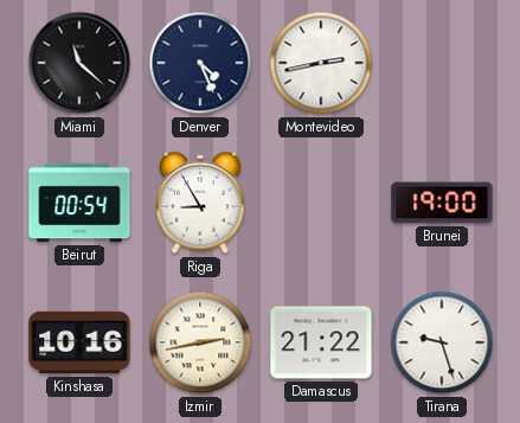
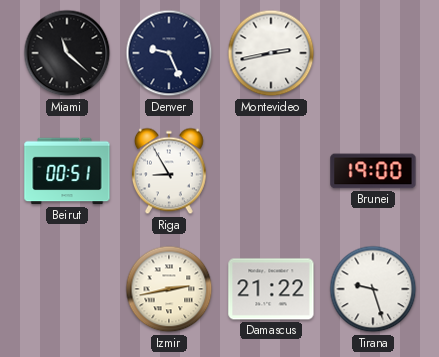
Denver: 4:26 -> 9:26 (169, 53)
Beirut: 00:54 -> 00:51 (67, 171)
Kinshasa: 10:16 -> none (79, 342)
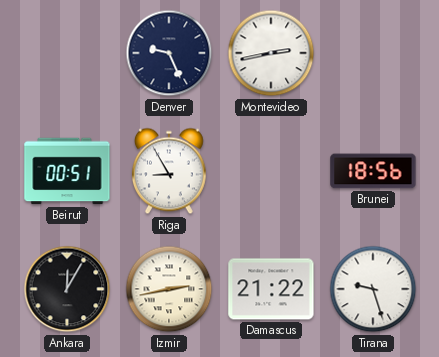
Miami: 11:22 -> none (67, 53)
Brunei: 19:00 -> 18:56 (373, 171)
Ankara: none -> 12:05 (67, 289)
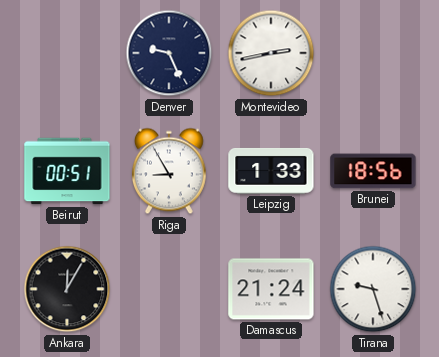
Leipzig: none -> 1:33 (271, 171)
Izmir: 2:43 -> none (169, 289)
Damascus: 21:22 -> 21:24 (271, 289)
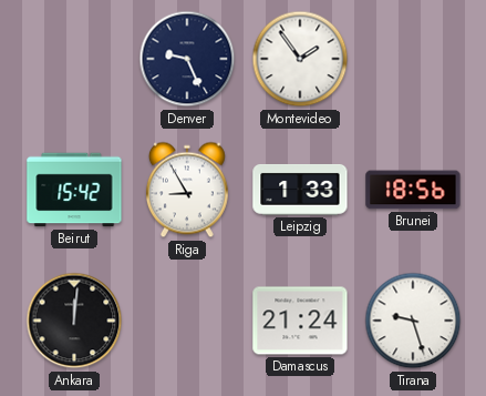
Montevideo: 2:43 -> 1:54 (300, 59)
Beirut: 00:51 -> 15:42 (74, 190)
Ankara: 12:05 -> 12:01 (74, 321)
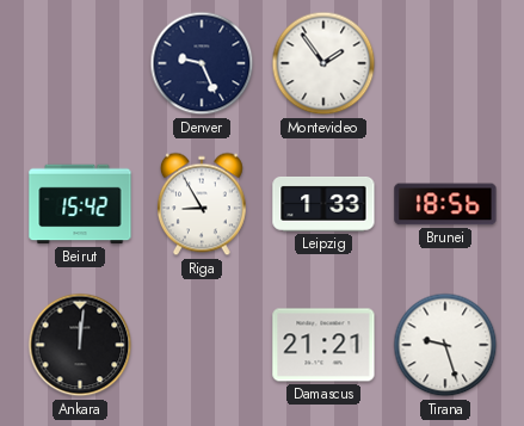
Damascus: 21:24 -> 21:21 (323, 345)
